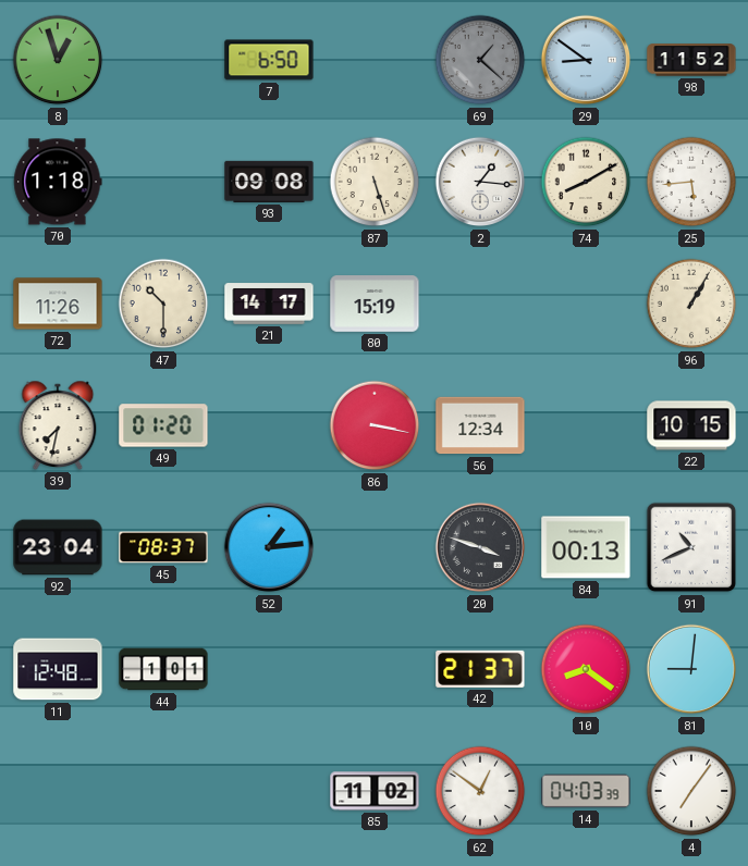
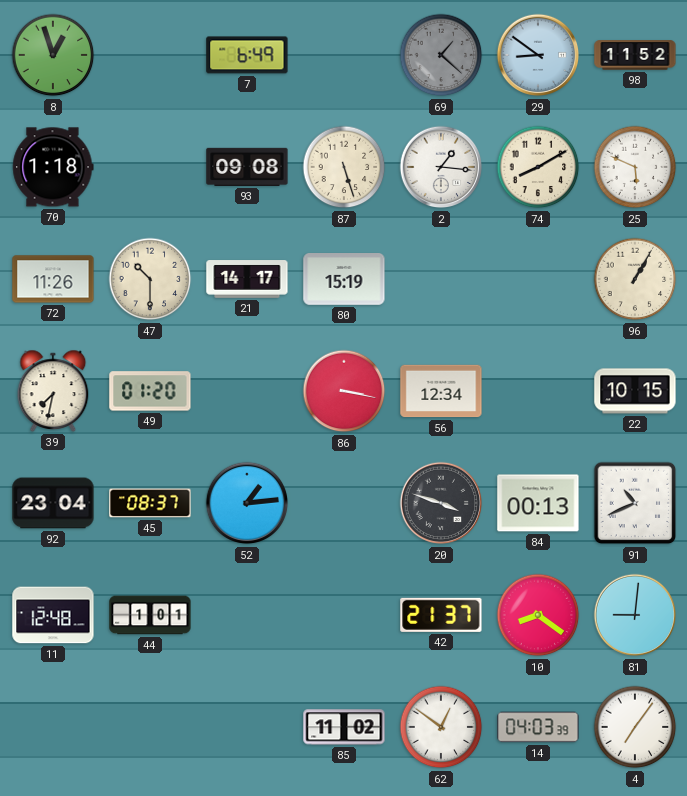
7: 6:50 -> 6:49 (247, 55)
25: 5:44 -> 5:49 (635, 167)
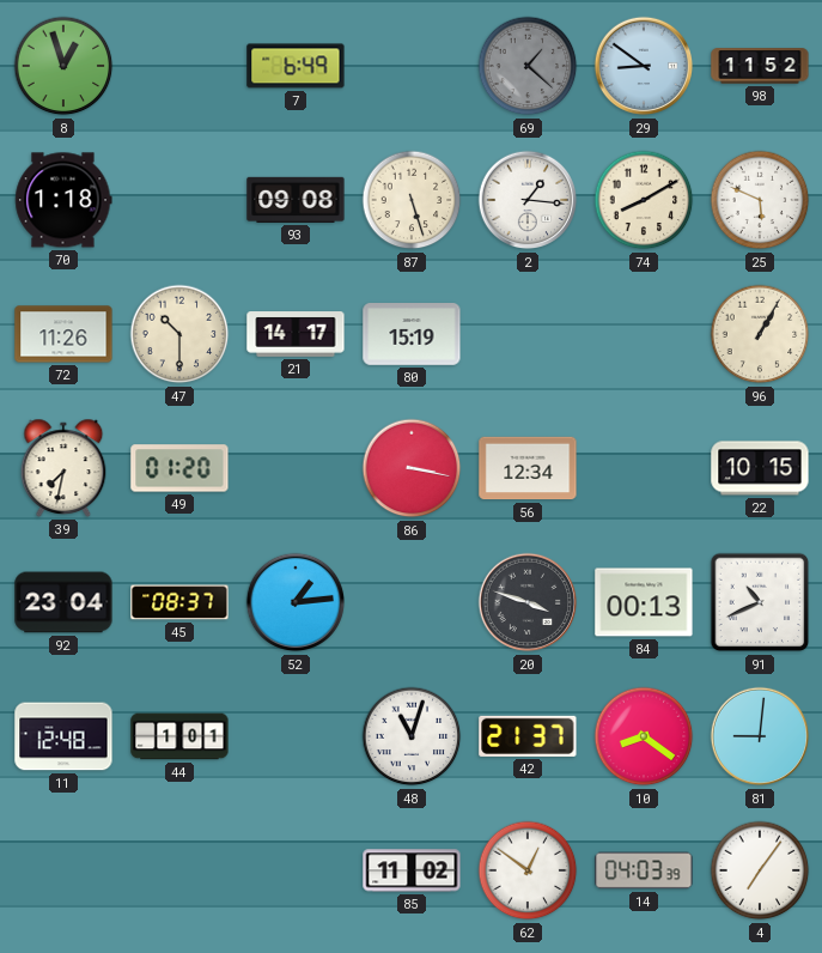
48: none -> 11:03 (412, 736)
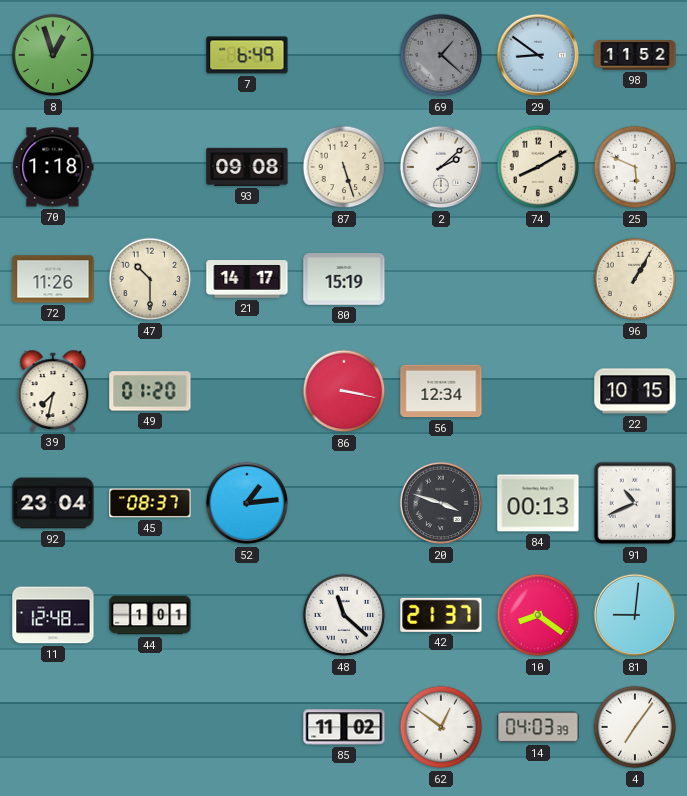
2: 1:16 -> 2:08 (441, 167)
48: 11:03 -> 11:22 (344, 615)
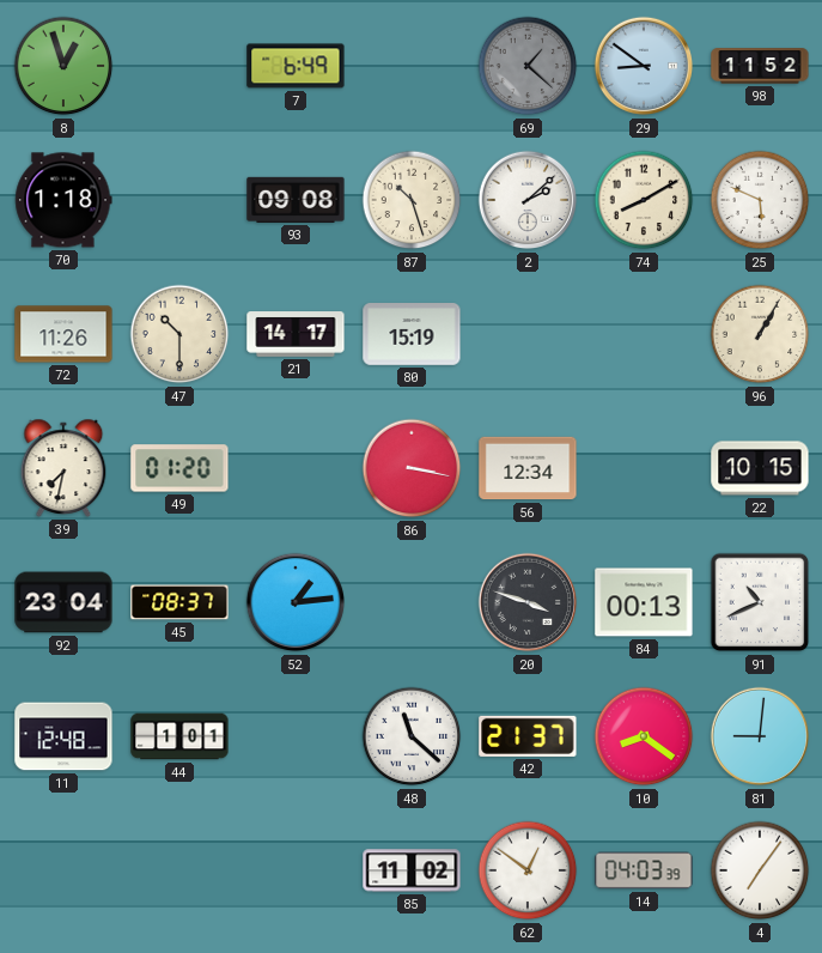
87: 5:27 -> 10:27 (412, 200)
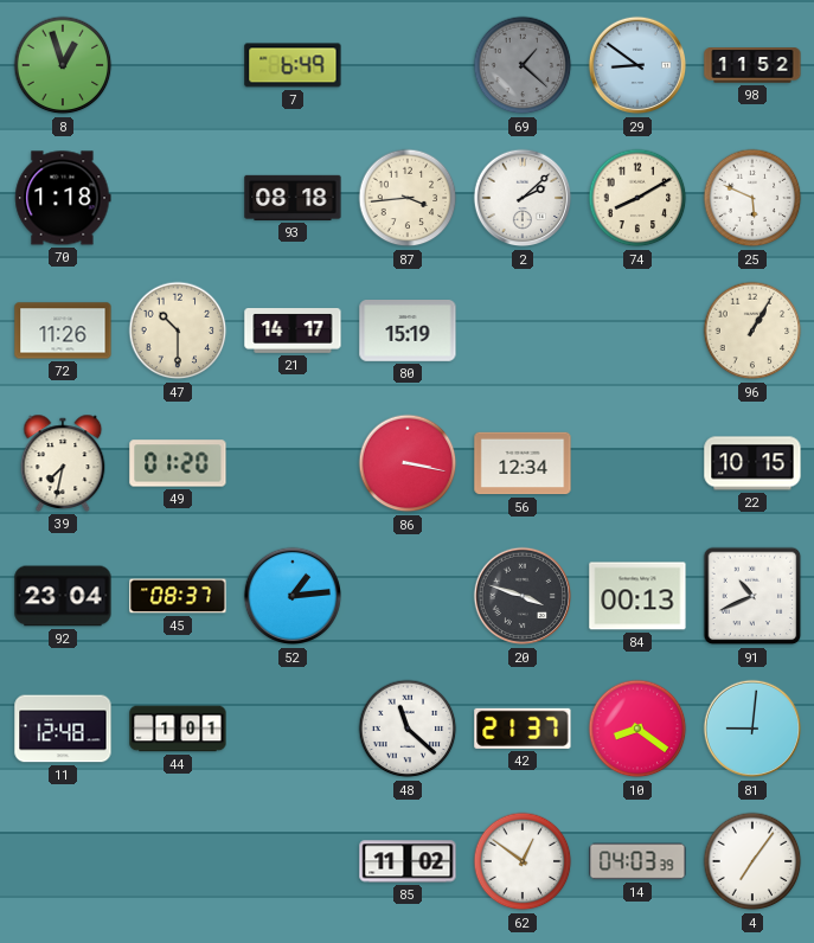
93: 09:08 -> 08:18 (293, 198)
87: 10:27 -> 3:44 (408, 198)
